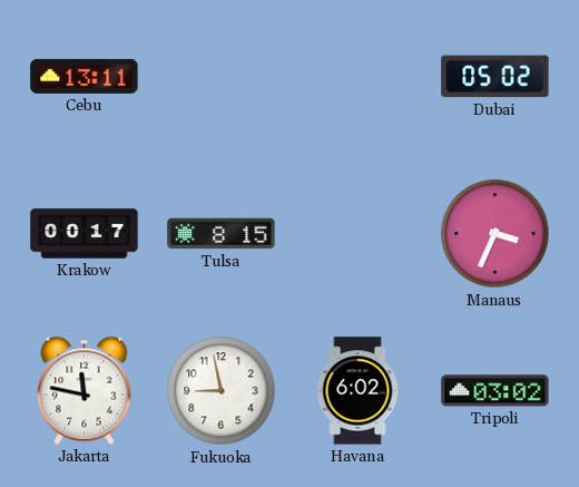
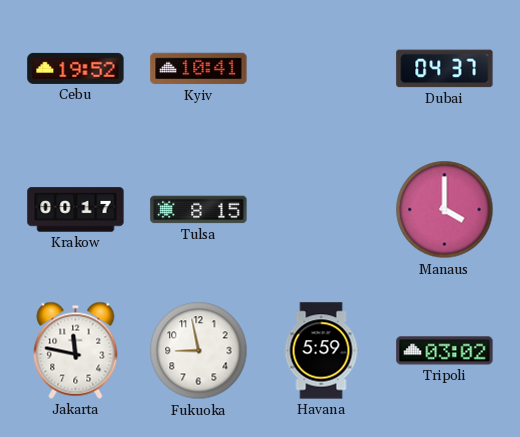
Cebu: 13:11 -> 19:52 (76, 68)
Kyiv: none -> 10:41 (199, 69)
Dubai: 05:02 -> 04:37 (445, 69)
Manaus: 3:34 -> 4:00 (445, 210)
Havana: 6:02 -> 5:59 (321, 351)
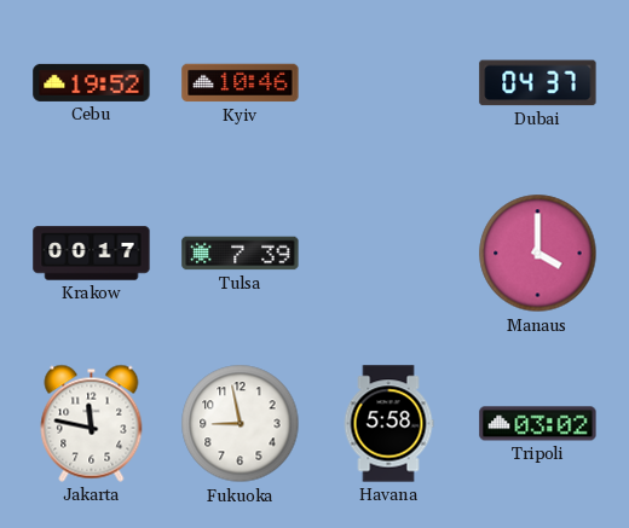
Kyiv: 10:41 -> 10:46 (241, 83)
Tulsa: 8:15 -> 7:39 (241, 254)
Havana: 5:59 -> 5:58 (388, 424)
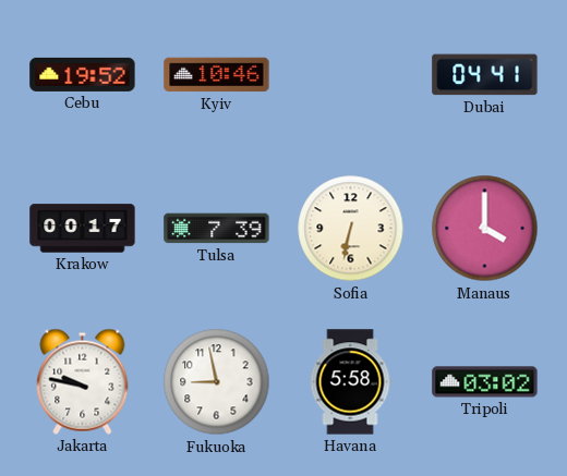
Dubai: 04:37 -> 04:41 (485, 75)
Sofia: none -> 6:32 (351, 229)
Jakarta: 11:47 -> 9:47 (83, 381)
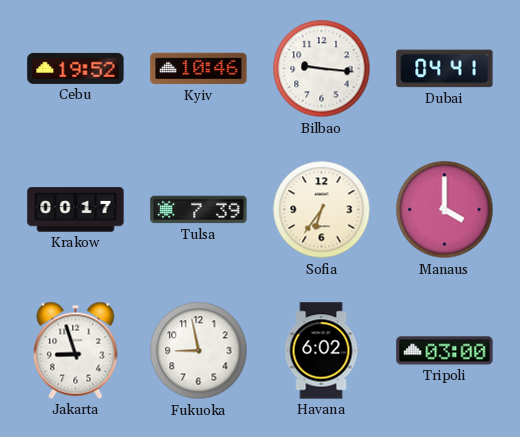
Bilbao: none -> 9:16 (322, 69)
Sofia: 6:32 -> 6:36 (322, 210)
Jakarta: 9:47 -> 8:57 (76, 350)
Havana: 5:58 -> 6:02 (321, 351)
Tripoli: 03:02 -> 03:00 (445, 351)
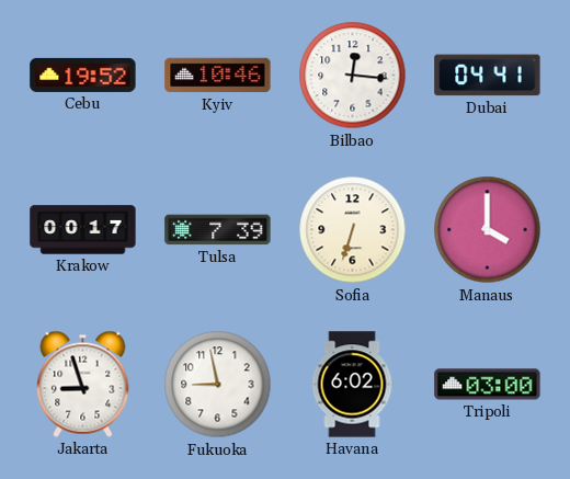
Bilbao: 9:16 -> 12:16 (353, 76)
Sofia: 6:36 -> 6:33 (353, 230)
